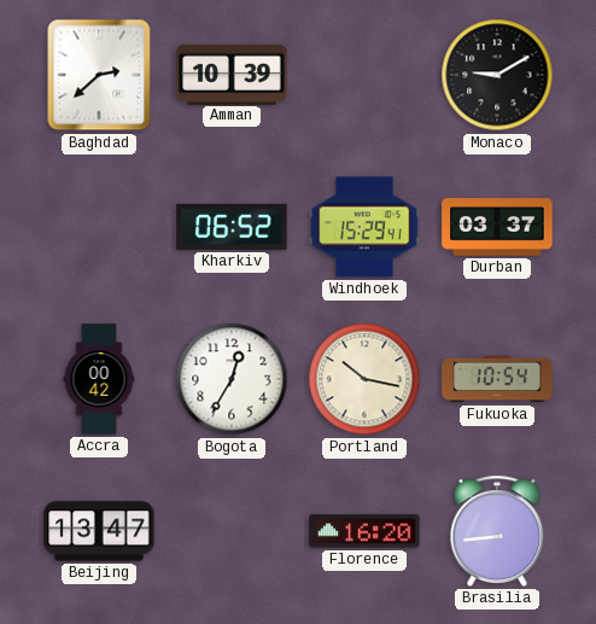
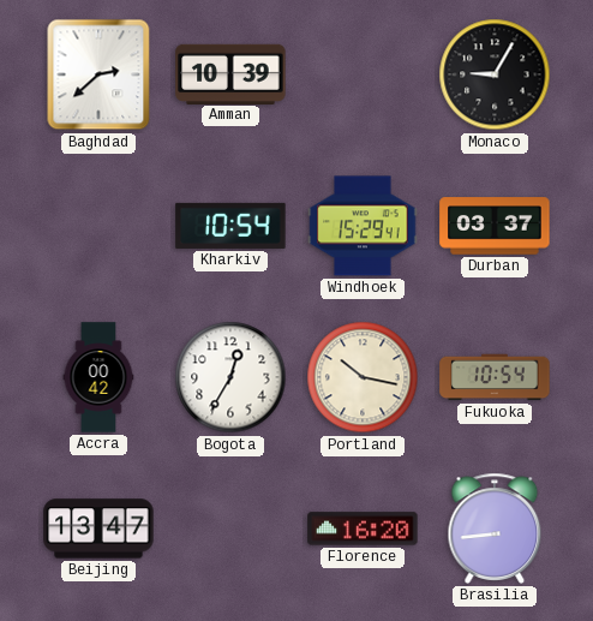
Monaco: 9:10 -> 9:05 (495, 74)
Kharkiv: 06:52 -> 10:54 (230, 226)
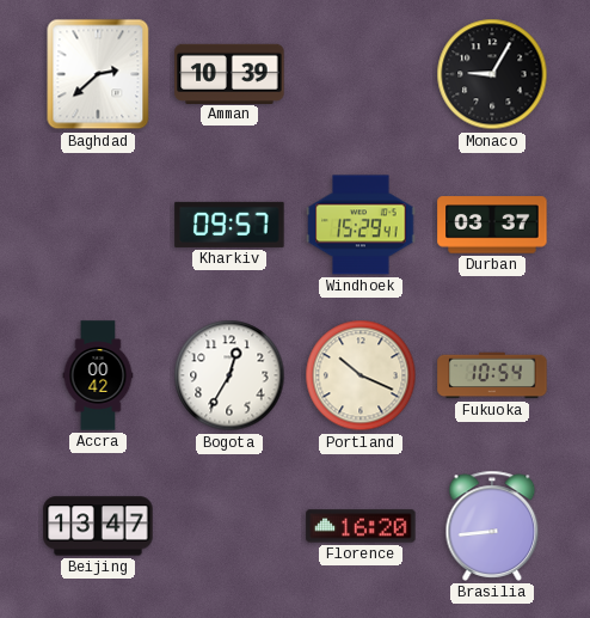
Kharkiv: 10:54 -> 09:57 (229, 225)
Portland: 10:17 -> 10:19 (361, 375)
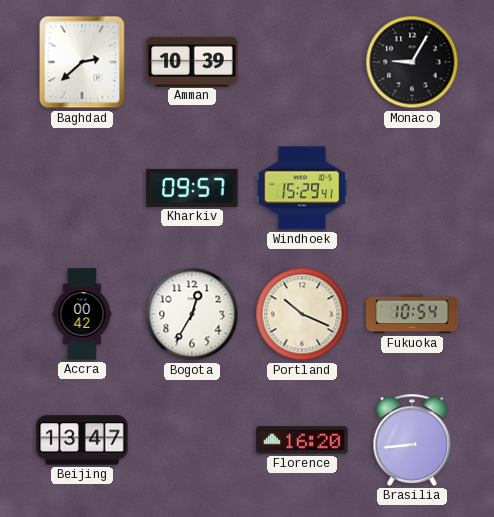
Durban: 03:37 -> none (492, 225)
